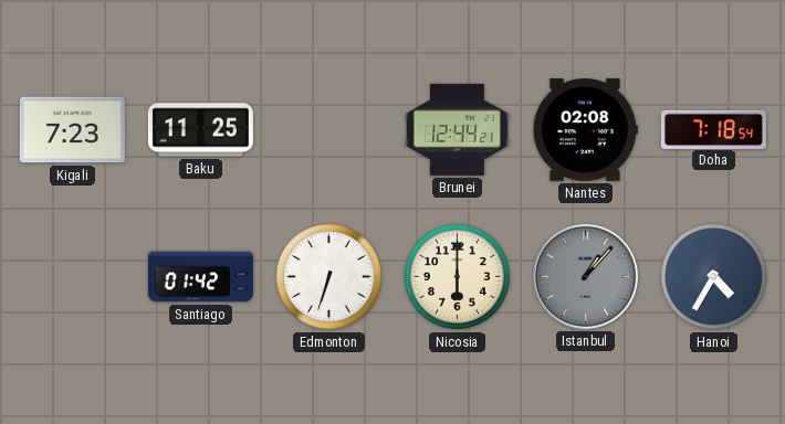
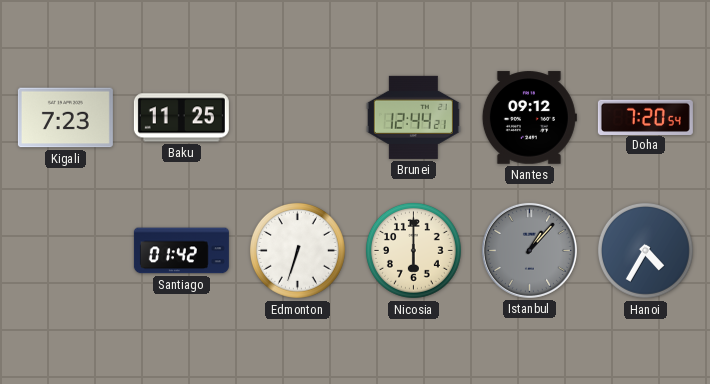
Nantes: 02:08 -> 09:12 (529, 118)
Doha: 7:18 -> 7:20 (645, 117)
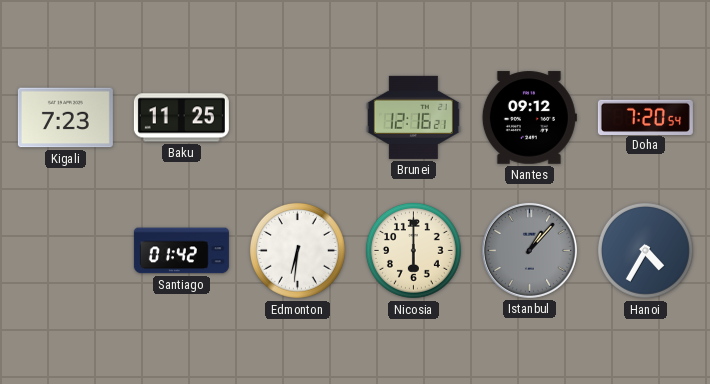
Brunei: 12:44 -> 12:16 (413, 117)
Edmonton: 6:33 -> 6:31 (297, 250)
